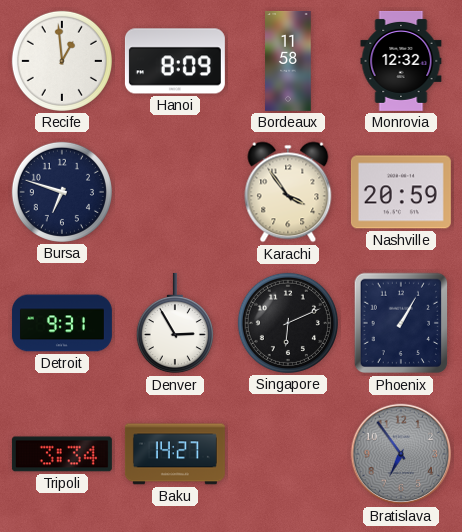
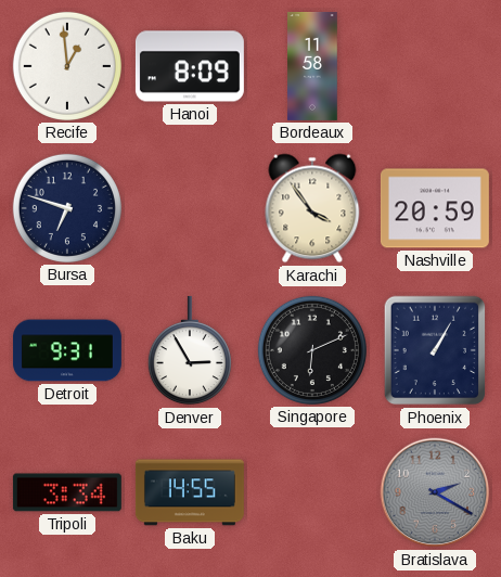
Monrovia: 12:32 -> none (401, 61)
Baku: 14:27 -> 14:55 (190, 492)
Bratislava: 6:54 -> 2:20 (435, 492)
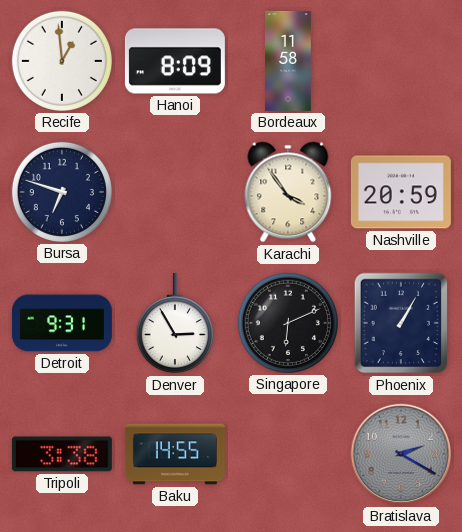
Tripoli: 3:34 -> 3:38 (62, 454)
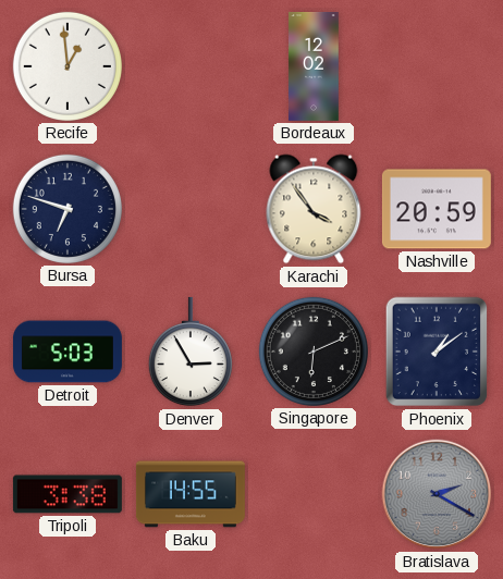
Hanoi: 8:09 -> none (175, 61)
Bordeaux: 11:58 -> 12:02 (314, 66)
Detroit: 9:31 -> 5:03 (68, 352)
Phoenix: 1:05 -> 1:09 (437, 352)
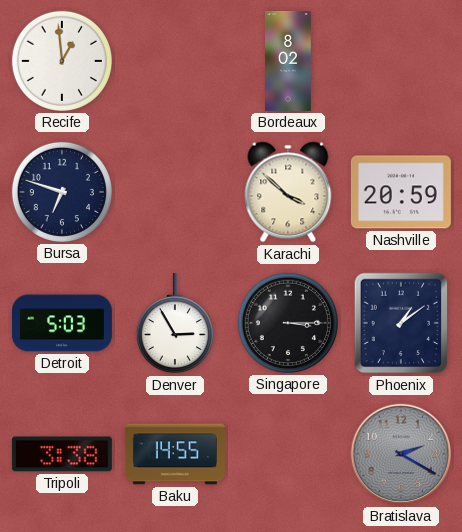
Bordeaux: 12:02 -> 8:02 (288, 61)
Karachi: 3:54 -> 3:52 (288, 192)
Singapore: 6:11 -> 3:15 (288, 323)
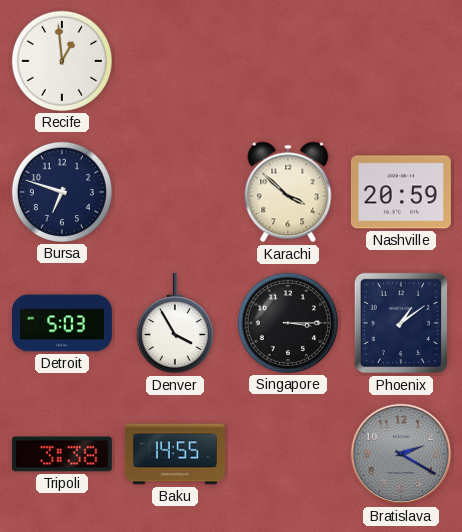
Bordeaux: 8:02 -> none (288, 61)
Denver: 2:55 -> 3:55 (175, 323)
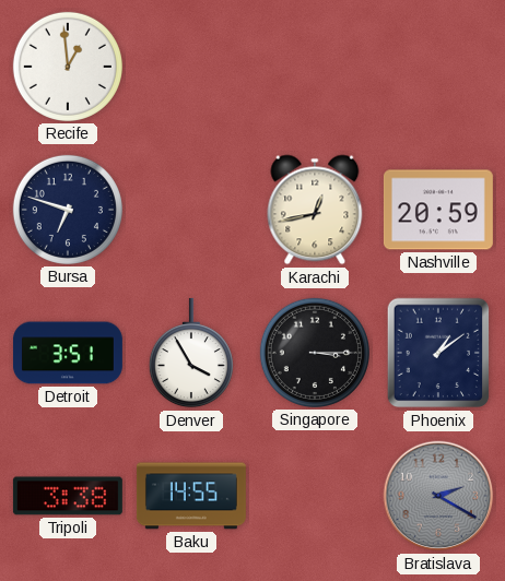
Karachi: 3:52 -> 12:43 (315, 210)
Detroit: 5:03 -> 3:51 (68, 353)
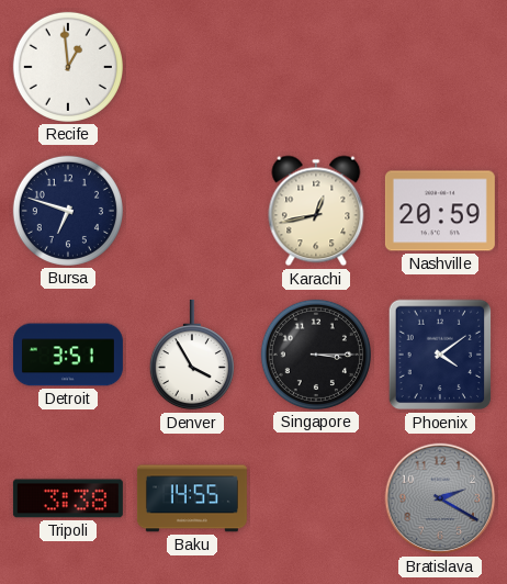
Phoenix: 1:09 -> 4:09 (440, 355)
